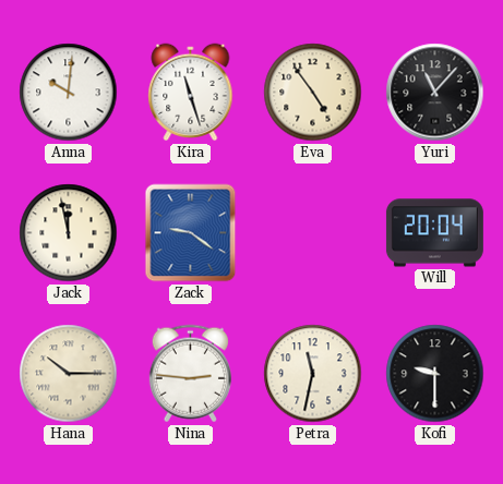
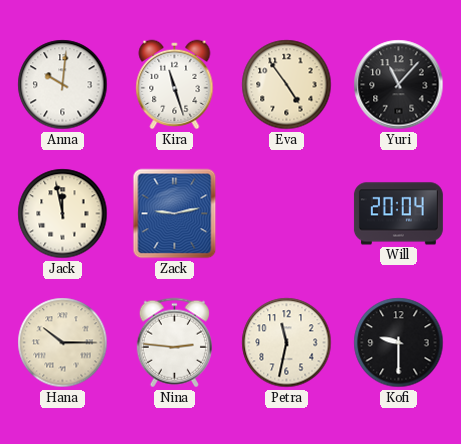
Zack: 9:21 -> 9:13 (175, 214)
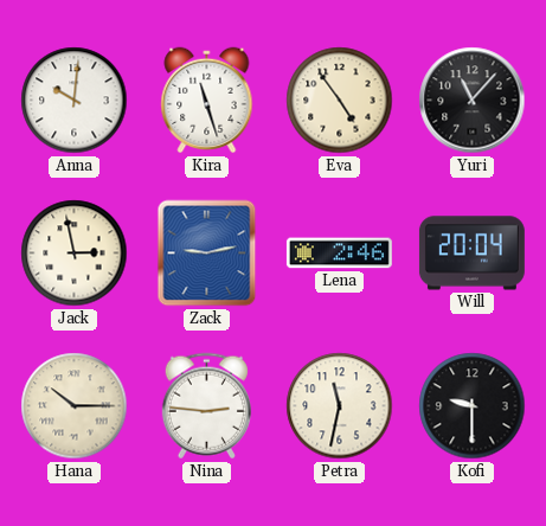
Jack: 11:58 -> 2:58 (75, 254)
Lena: none -> 2:46 (339, 254)
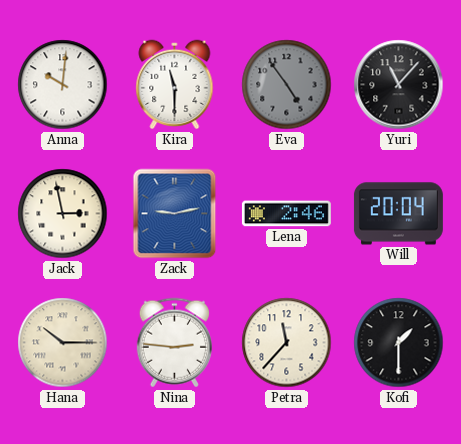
Kira: 11:27 -> 11:30 (175, 85)
Eva dial: cream -> grey (287, 85)
Petra: 11:32 -> 11:37 (287, 343)
Kofi: 9:30 -> 1:30 (399, 343)
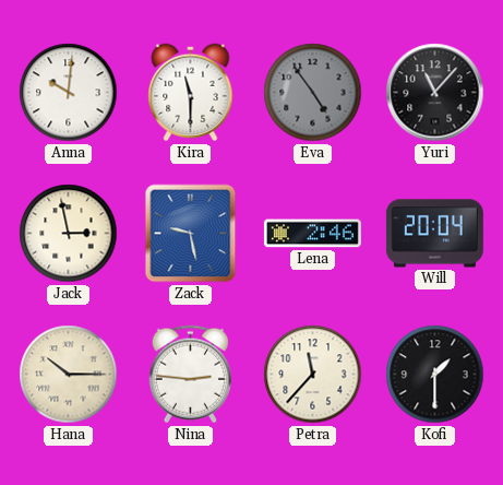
Zack: 9:13 -> 9:28 (191, 234)
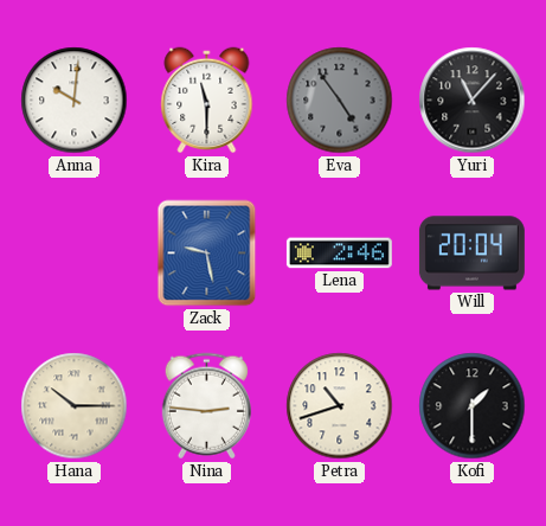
Jack: 2:58 -> none (69, 234)
Petra: 11:37 -> 10:42 (340, 406)
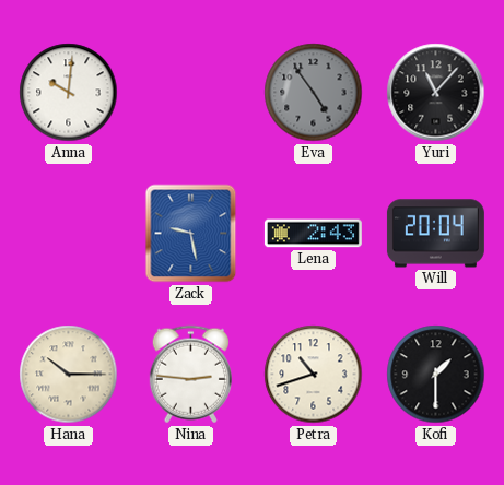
Kira: 11:30 -> none (207, 101)
Lena: 2:46 -> 2:43 (313, 234)
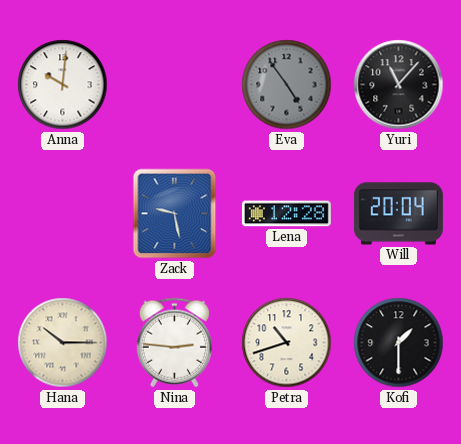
Lena: 2:43 -> 12:28 (286, 214)
